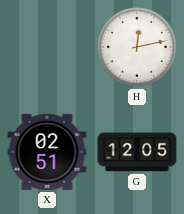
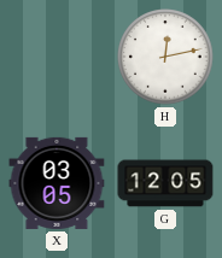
X: 02:51 -> 03:05 (57, 183)
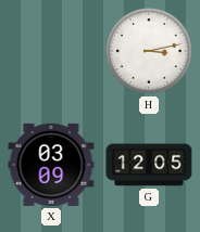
H: 12:13 -> 3:13 (149, 51)
X: 03:05 -> 03:09 (51, 165)
